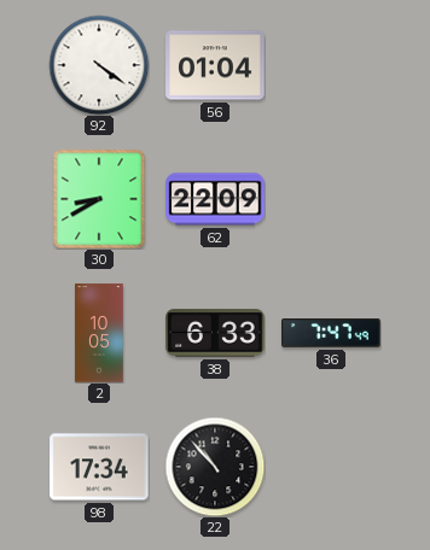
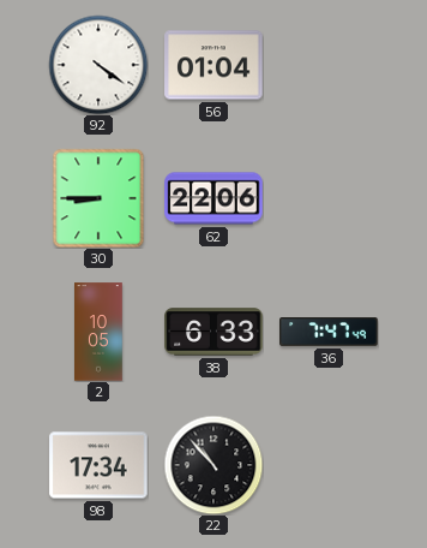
30: 8:40 -> 8:45 (98, 198)
62: 22:09 -> 22:06 (213, 198)
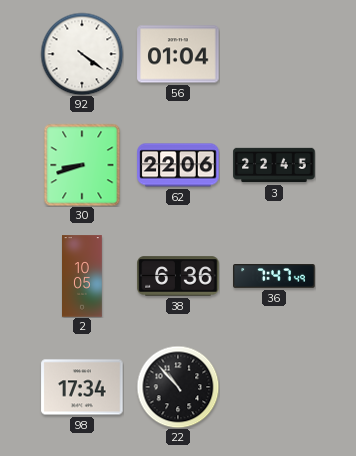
30: 8:45 -> 8:42 (82, 165)
3: none -> 22:45 (274, 165)
38: 6:33 -> 6:36 (178, 276)
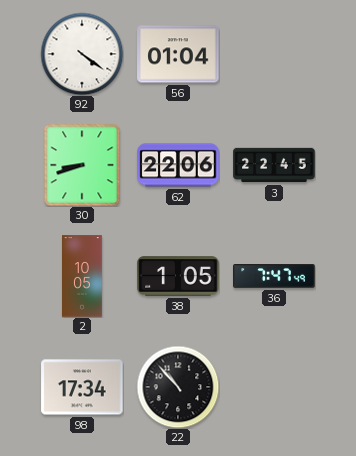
38: 6:36 -> 1:05 (178, 276)
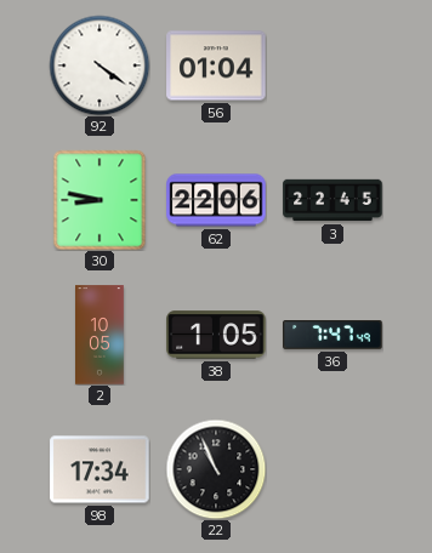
30: 8:42 -> 8:47 (100, 200)
22: 10:53 -> 10:56 (216, 469)
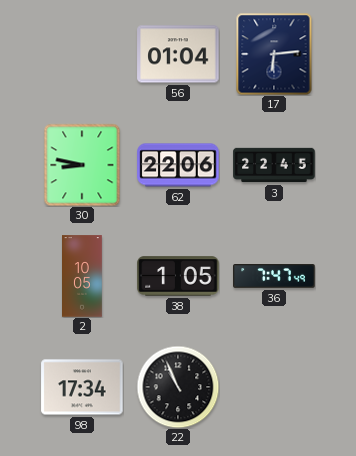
92: 4:21 -> none (100, 65)
17: none -> 6:14 (274, 54)
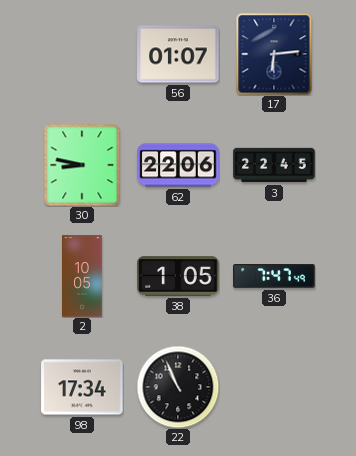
56: 01:04 -> 01:07 (178, 54)
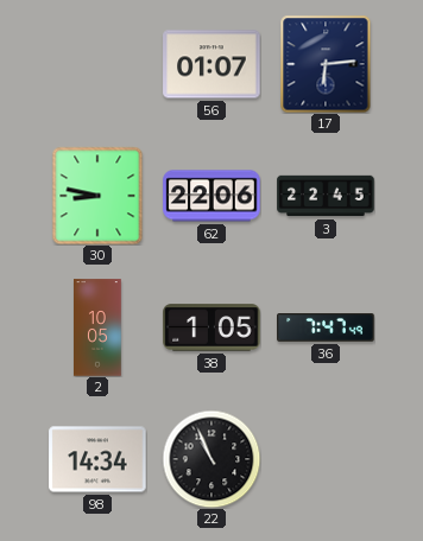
98: 17:34 -> 14:34 (97, 459)
